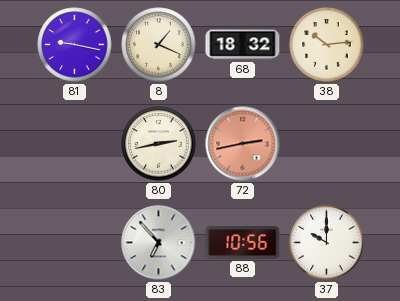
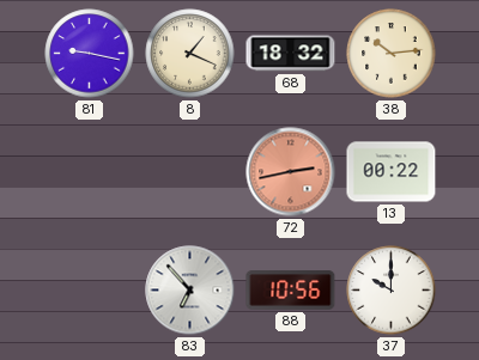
80: 2:43 -> none (159, 144)
13: none -> 00:22 (392, 172)
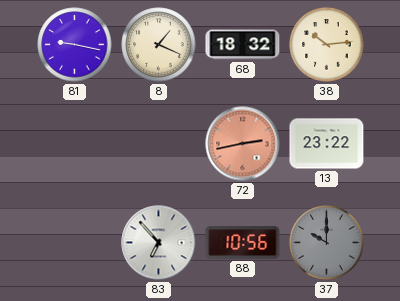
13: 00:22 -> 23:22 (327, 144)
37 dial: white -> grey (327, 243)
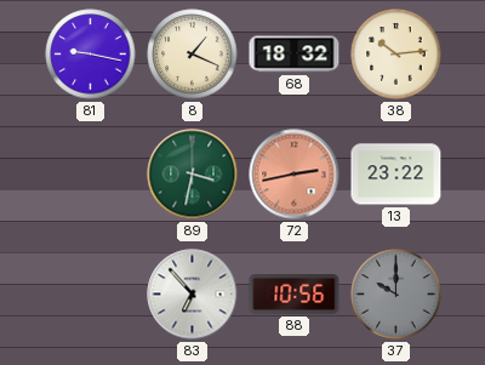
89: none -> 3:32 (193, 175)
